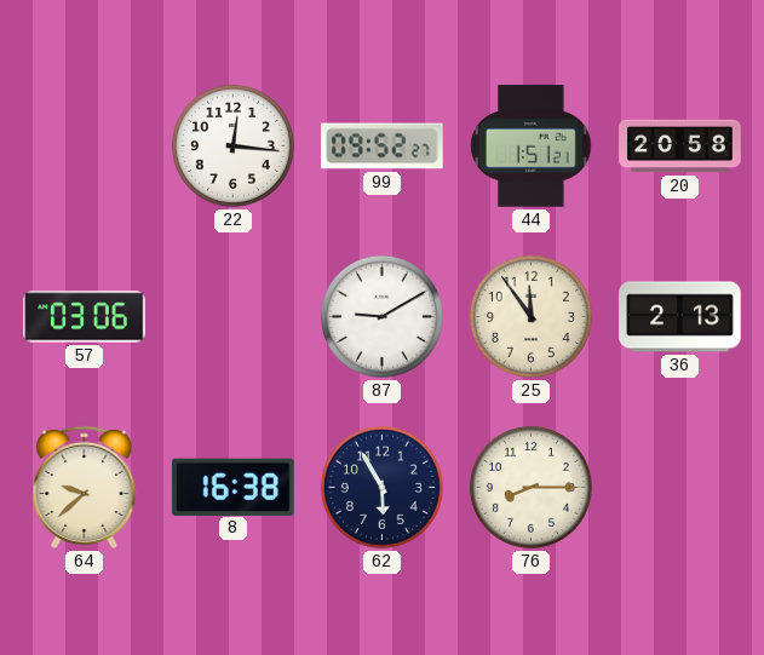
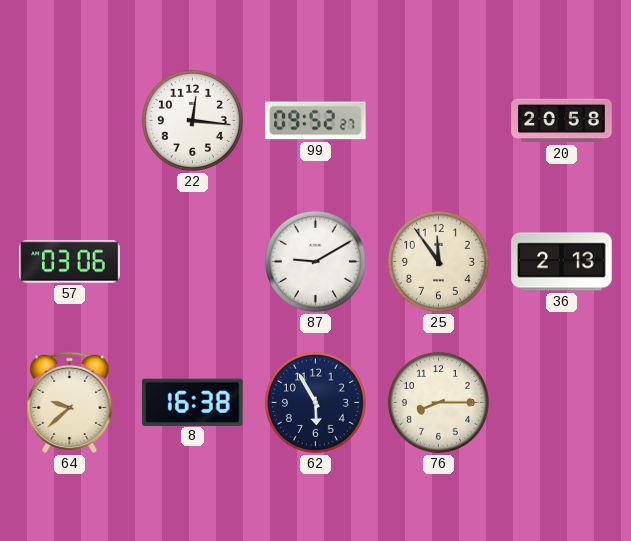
44: 1:51 -> none (532, 146)
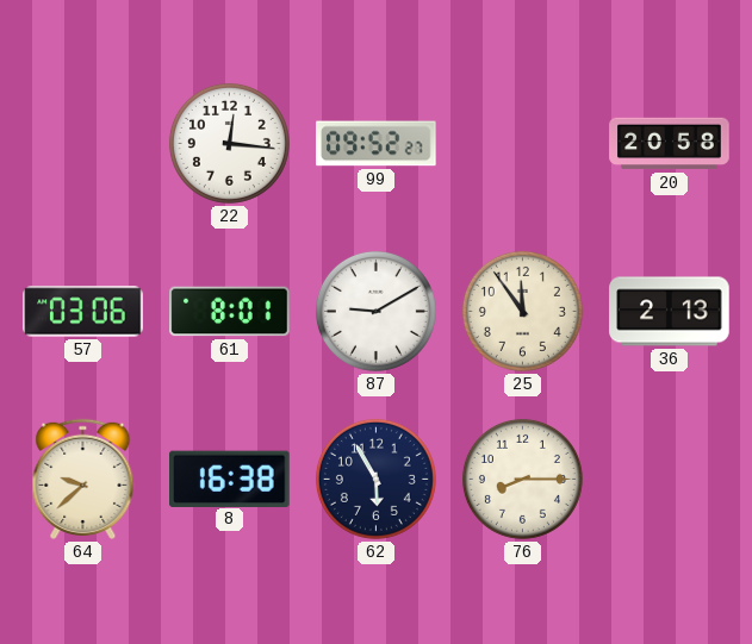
61: none -> 8:01 (230, 312)
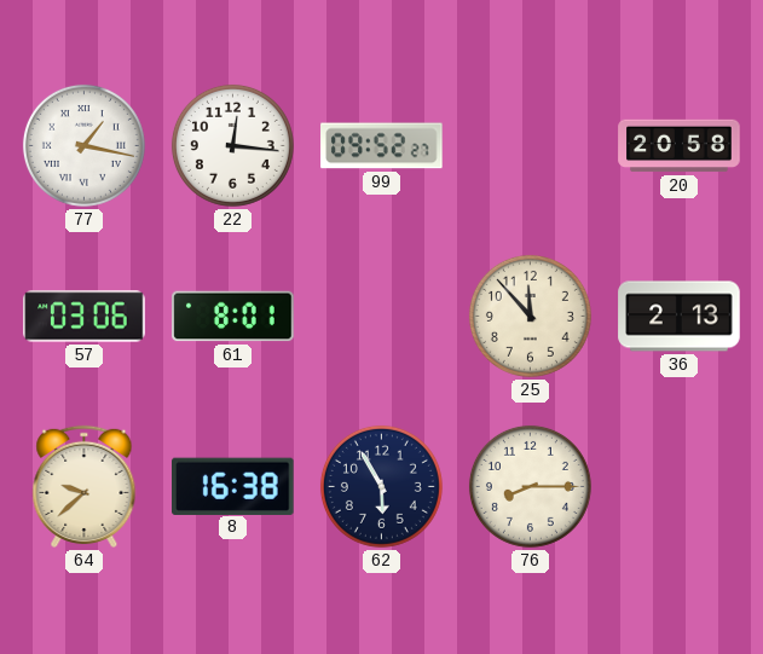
77: none -> 1:17 (83, 145)
87: 9:10 -> none (375, 311)
25: 11:54 -> 11:53 (530, 316)
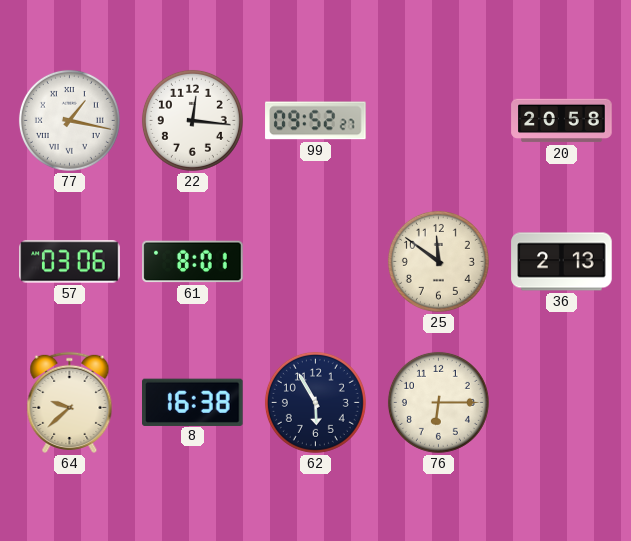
25: 11:53 -> 11:51 (438, 261)
76: 8:15 -> 6:15 (438, 402)
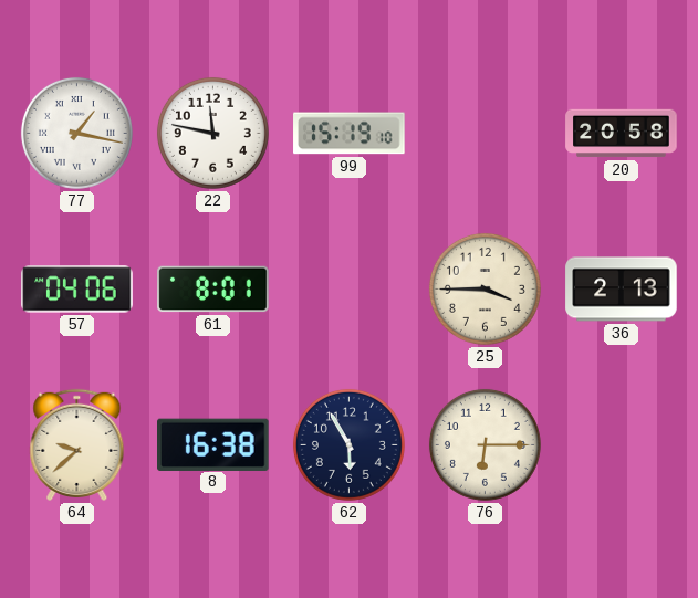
22: 12:16 -> 11:47 (212, 133)
99: 09:52 -> 15:19 (350, 134)
57: 03:06 -> 04:06 (77, 290)
25: 11:51 -> 3:45 (485, 288)
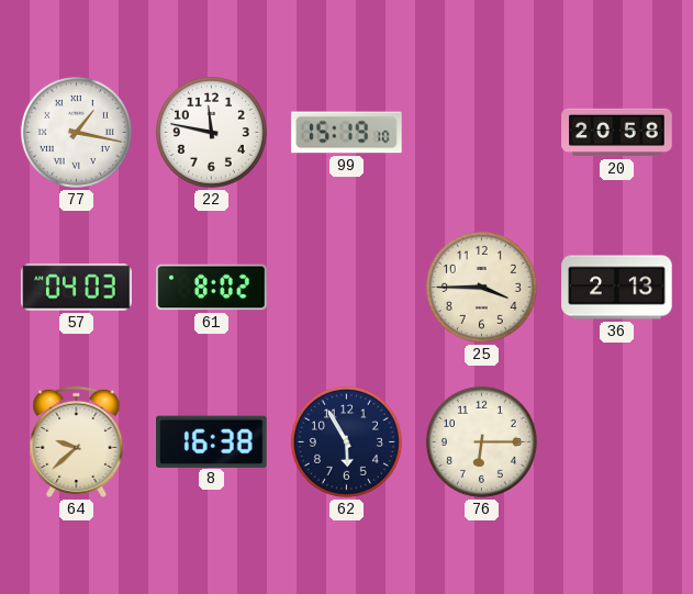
57: 04:06 -> 04:03 (77, 288)
61: 8:01 -> 8:02 (212, 288)
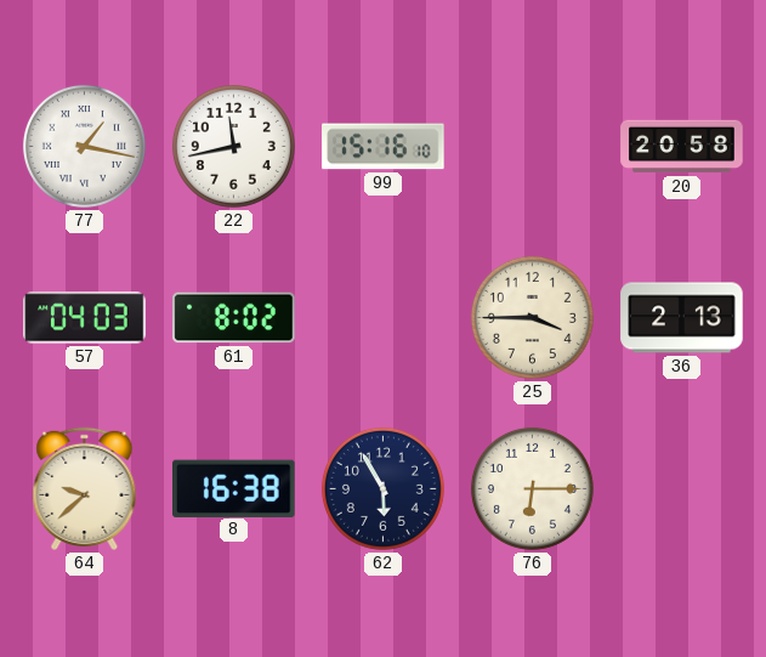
22: 11:47 -> 11:43 (233, 146)
99: 15:19 -> 15:16 (384, 147)
